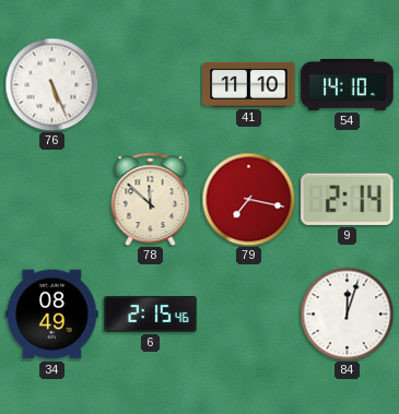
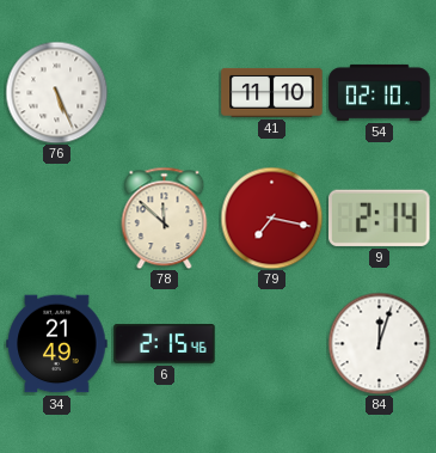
54: 14:10 -> 02:10 (380, 92)
34: 08:49 -> 21:49 (57, 344)
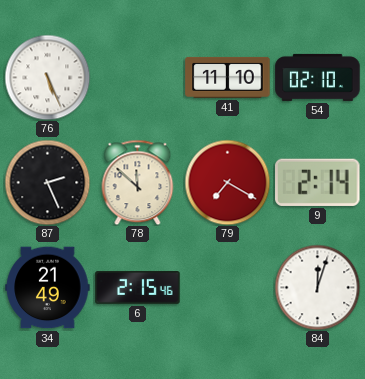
87: none -> 2:26 (47, 182)
79: 7:17 -> 7:20 (227, 182)
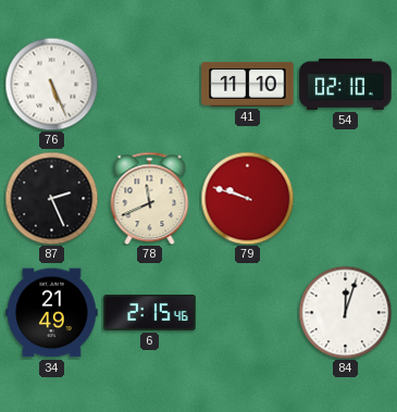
78: 11:52 -> 11:41 (150, 198)
79: 7:20 -> 9:48 (247, 198)
9: 2:14 -> none (318, 182)
